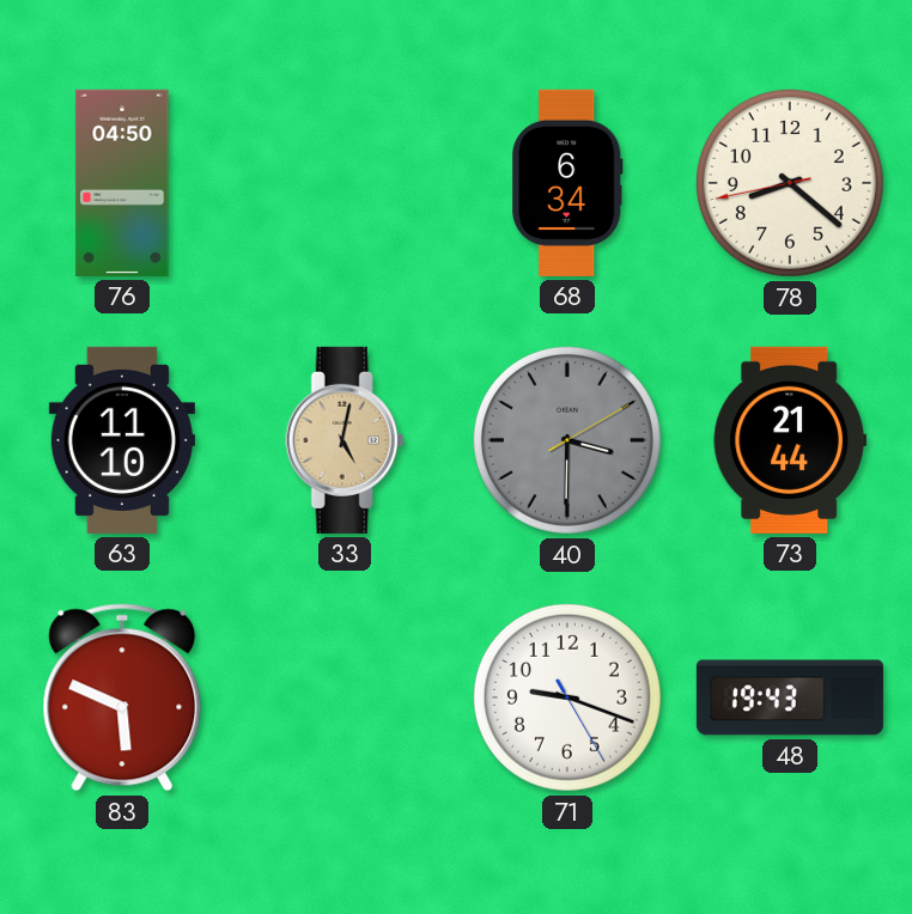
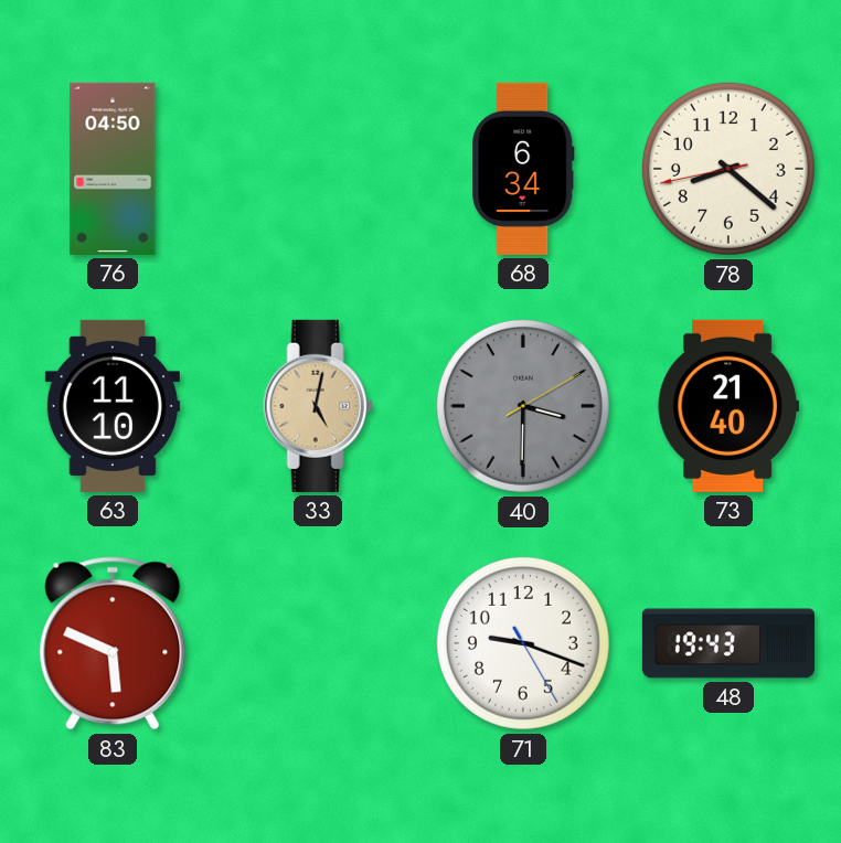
73: 21:44 -> 21:40 (728, 406)
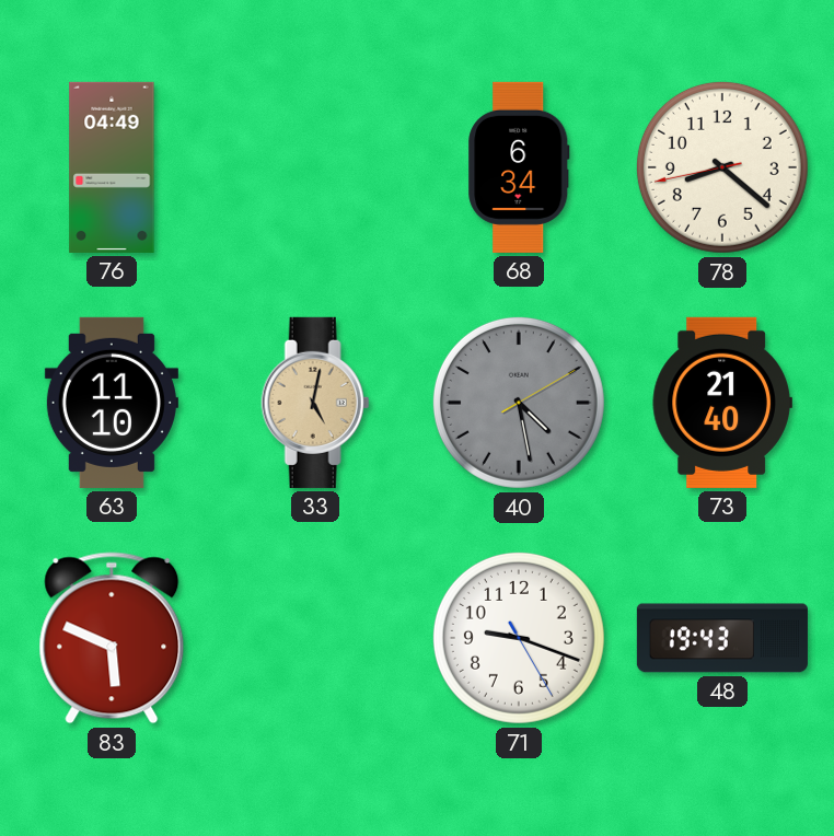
76: 04:50 -> 04:49 (112, 167)
40: 3:30 -> 4:28 (519, 403)
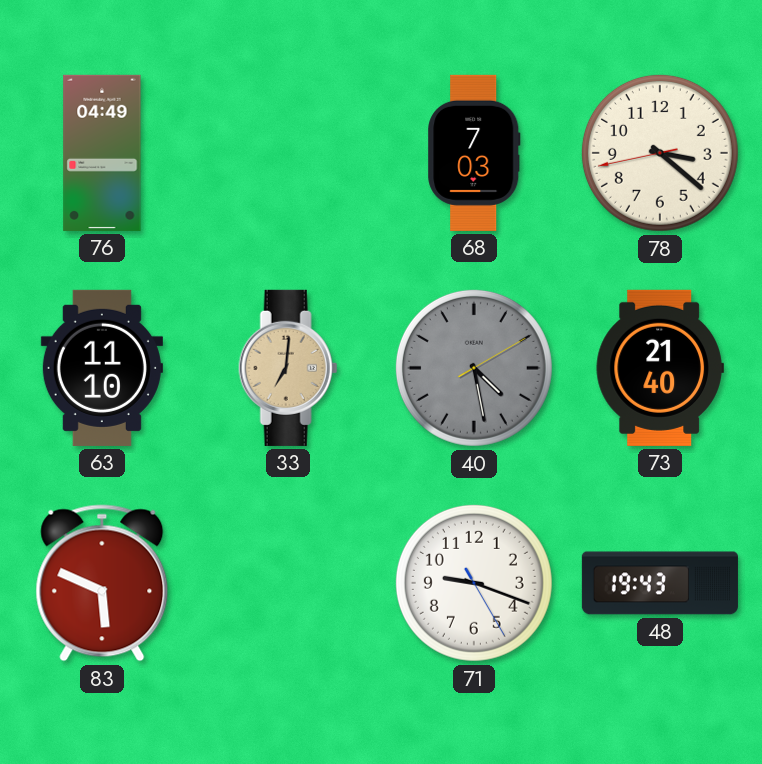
68: 6:34 -> 7:03 (474, 153)
78: 8:21 -> 3:21 (660, 153)
33: 5:02 -> 7:01 (288, 368)
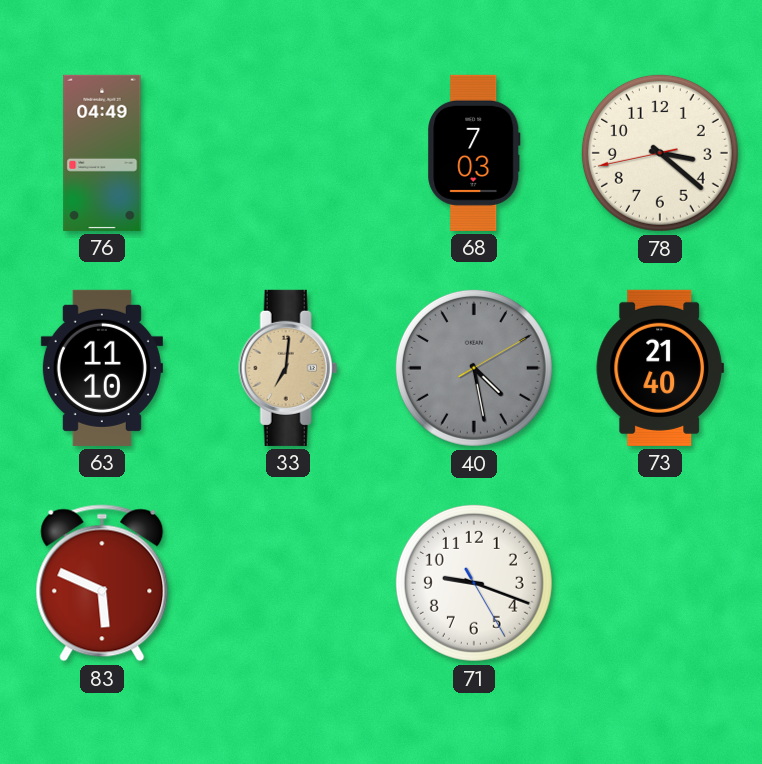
48: 19:43 -> none (660, 583)
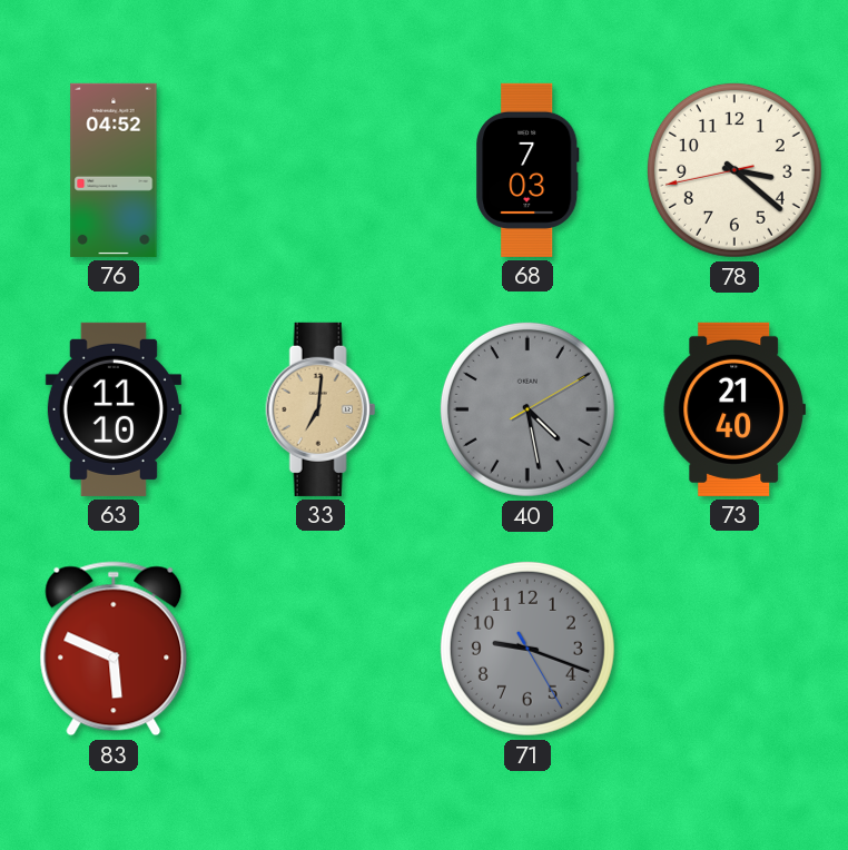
76: 04:49 -> 04:52 (114, 170)
71 dial: white -> grey (527, 649)
